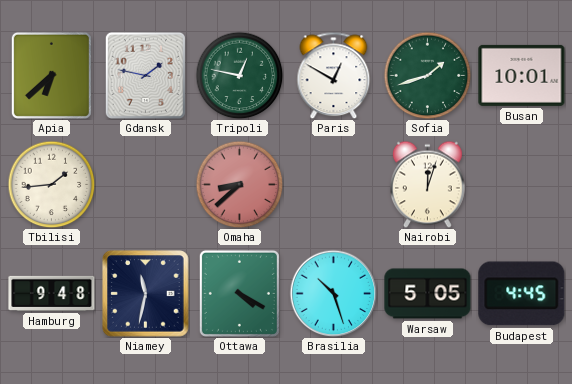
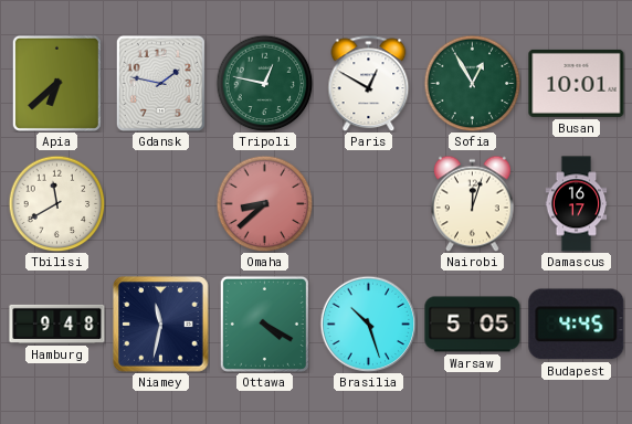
Sofia: 1:42 -> 12:55 (472, 83)
Tbilisi: 1:44 -> 11:40 (56, 203)
Damascus: none -> 16:17 (577, 204)
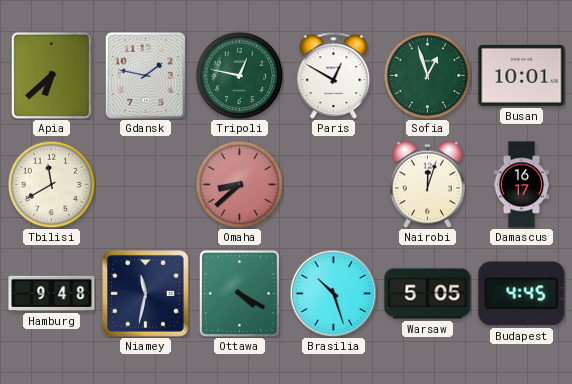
Sofia: 12:55 -> 12:57 (427, 75)
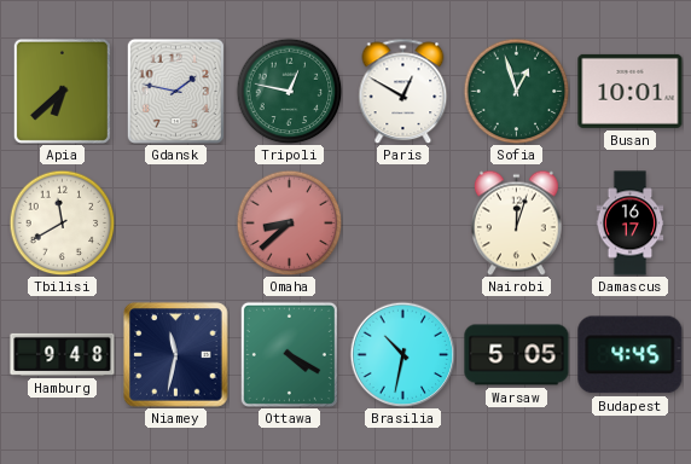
Brasilia: 10:27 -> 10:32 (402, 354)
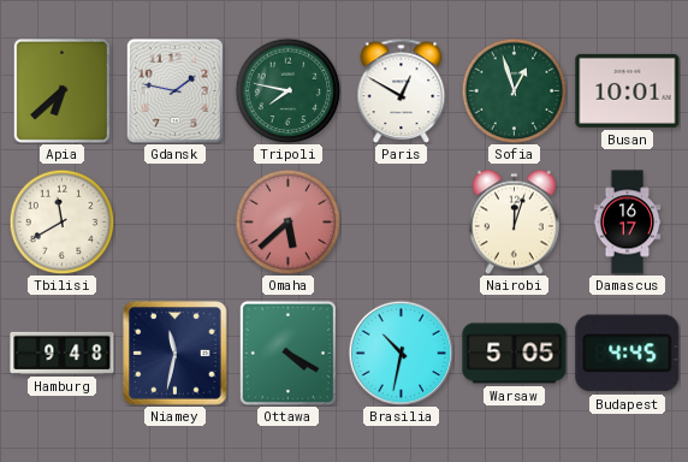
Tripoli: 12:47 -> 7:47 (287, 90)
Omaha: 8:38 -> 5:38 (287, 221)
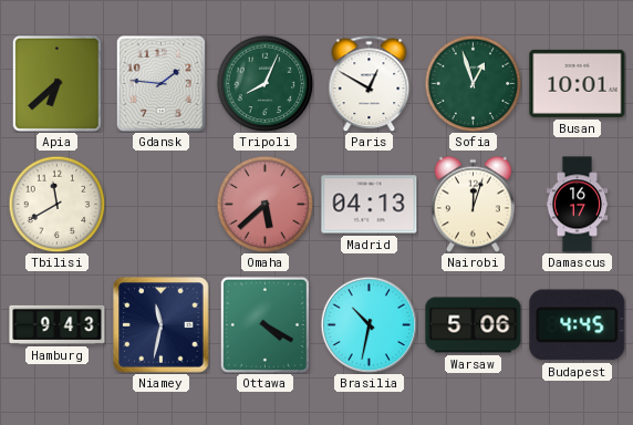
Gdansk: 1:47 -> 1:46 (160, 83)
Tripoli: 7:47 -> 8:04 (264, 83)
Madrid: none -> 04:13 (370, 205)
Hamburg: 9:48 -> 9:43 (58, 324)
Warsaw: 5:05 -> 5:06 (474, 325)
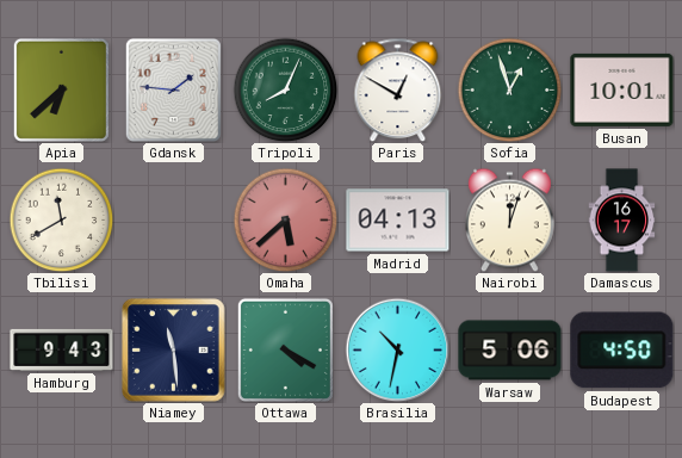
Niamey: 11:32 -> 11:29 (174, 351)
Budapest: 4:45 -> 4:50 (622, 351)
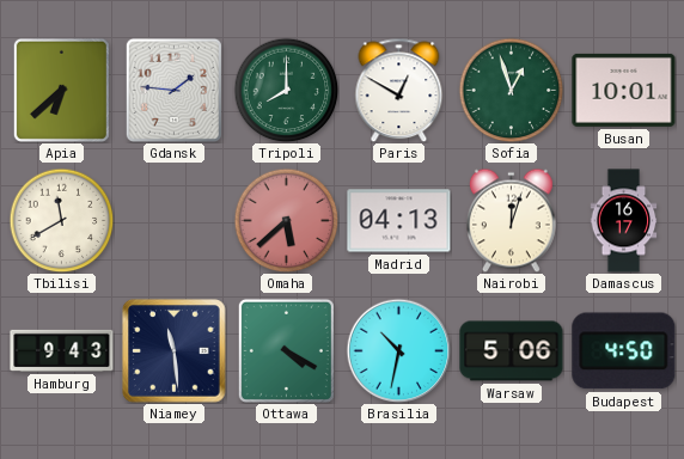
Tripoli: 8:04 -> 8:00 (286, 90)
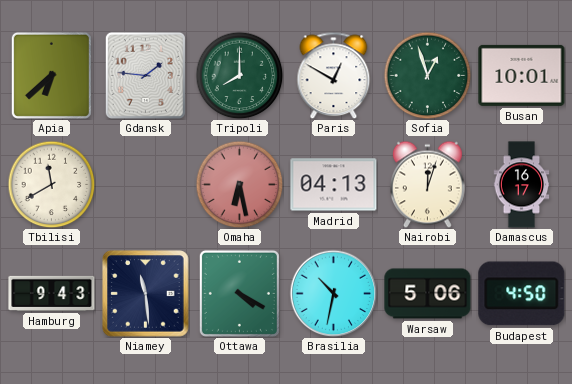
Omaha: 5:38 -> 6:28 (239, 184)
